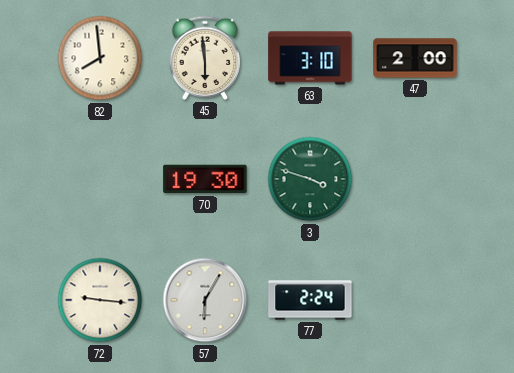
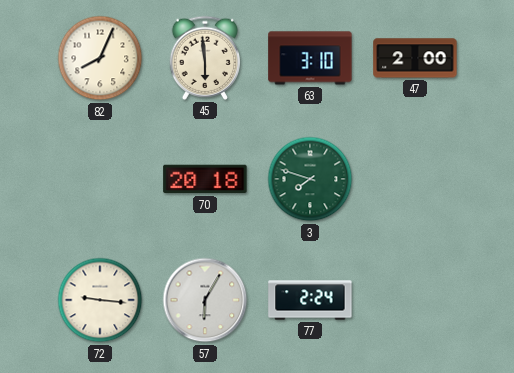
82: 7:59 -> 8:04 (100, 58)
70: 19:30 -> 20:18 (205, 179)
3: 3:48 -> 7:48 (310, 179)
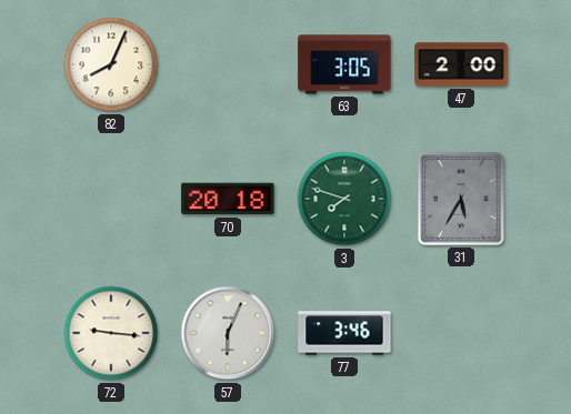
45: 5:59 -> none (204, 58)
63: 3:10 -> 3:05 (344, 64)
31: none -> 5:35 (461, 199)
57: 6:05 -> 6:04 (228, 333)
77: 2:24 -> 3:46 (344, 333)
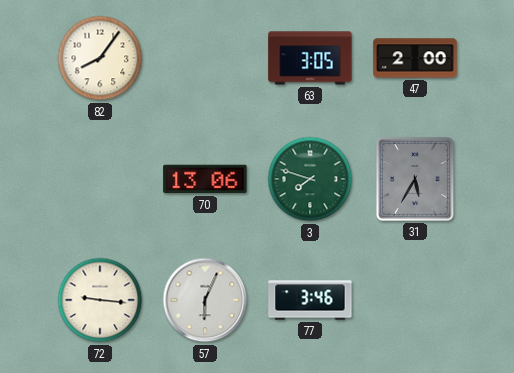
82: 8:04 -> 8:06 (100, 58)
70: 20:18 -> 13:06 (205, 179)
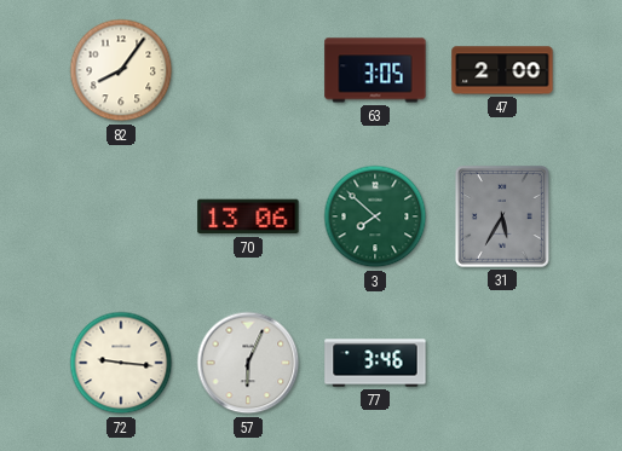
3: 7:48 -> 7:52 (375, 216)
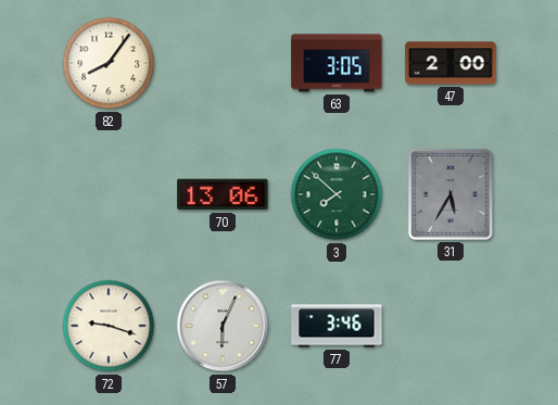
72: 9:16 -> 9:18 (109, 326)
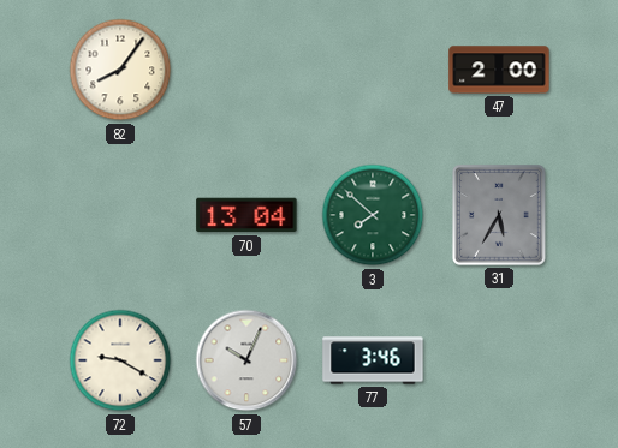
63: 3:05 -> none (337, 63)
70: 13:06 -> 13:04 (246, 215)
72: 9:18 -> 9:20 (120, 360)
57: 6:04 -> 10:04 (246, 360)
